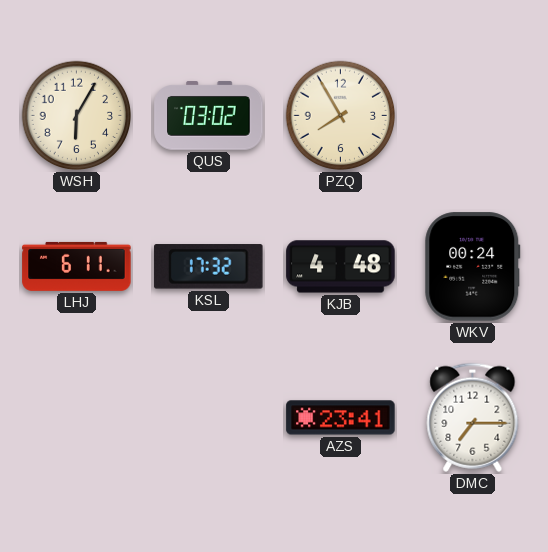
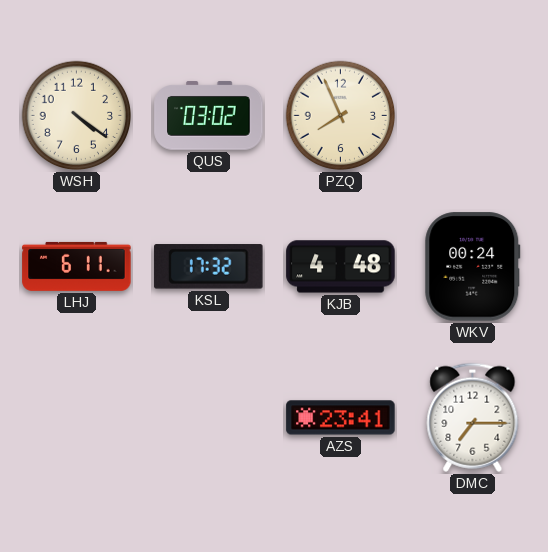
WSH: 6:05 -> 4:21 (77, 116)
PZQ: 7:55 -> 7:56 (341, 116)
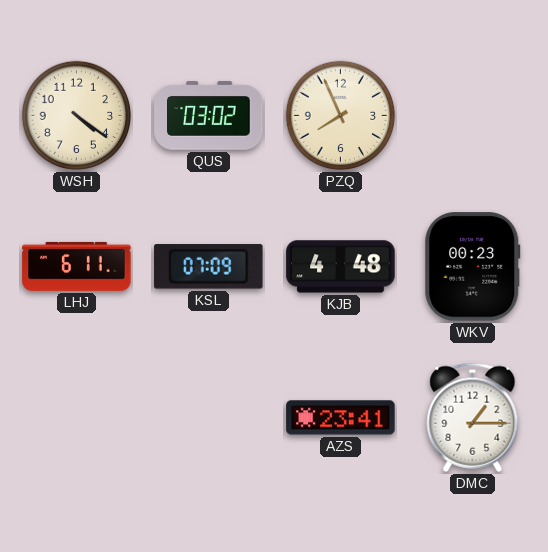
KSL: 17:32 -> 07:09 (209, 267)
WKV: 00:24 -> 00:23 (473, 267)
DMC: 7:15 -> 1:15 (473, 417)
